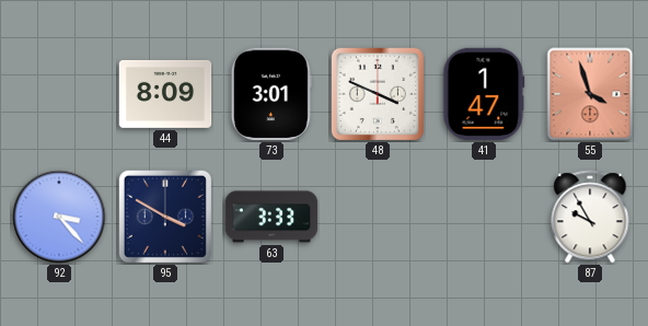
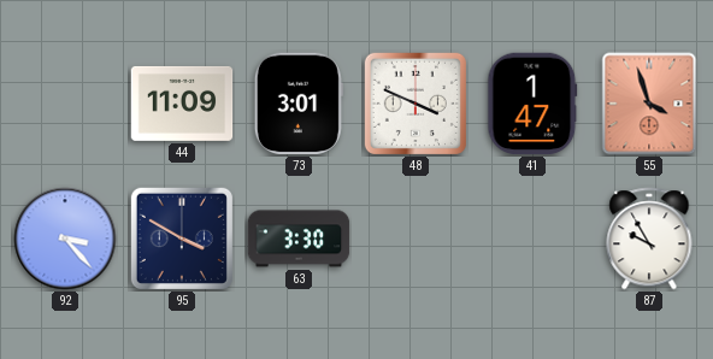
44: 8:09 -> 11:09 (182, 104)
63: 3:33 -> 3:30 (299, 239)
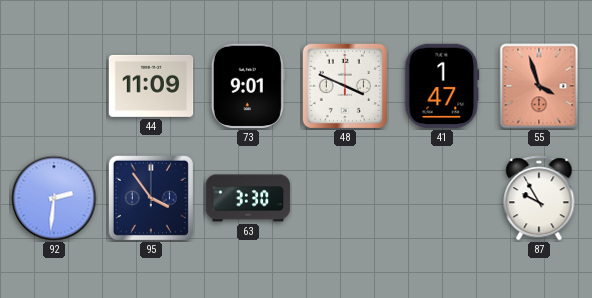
73: 3:01 -> 9:01 (248, 86)
92: 3:23 -> 2:31 (54, 198)
95: 3:50 -> 3:54 (151, 198)
